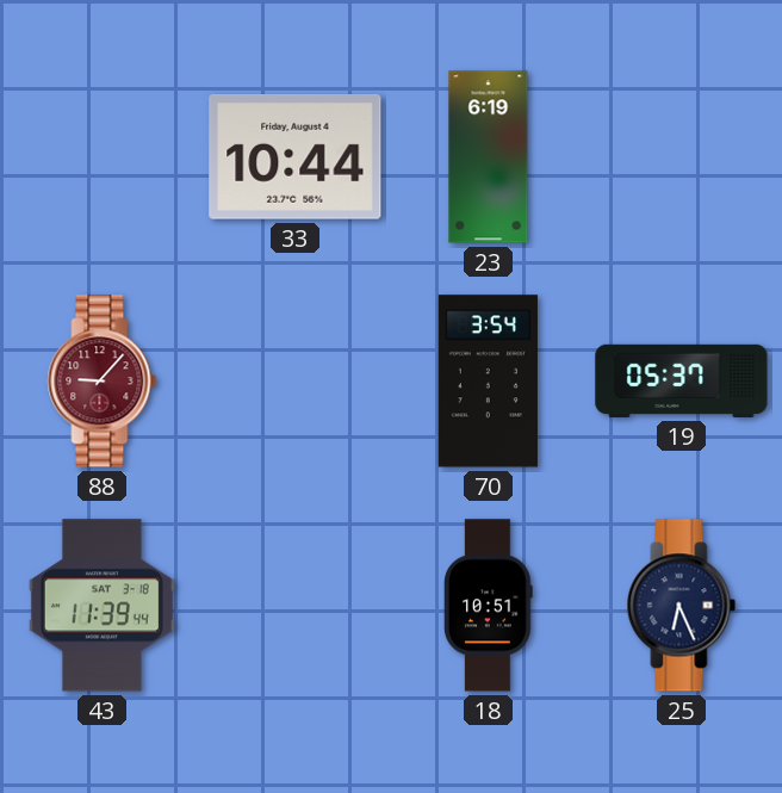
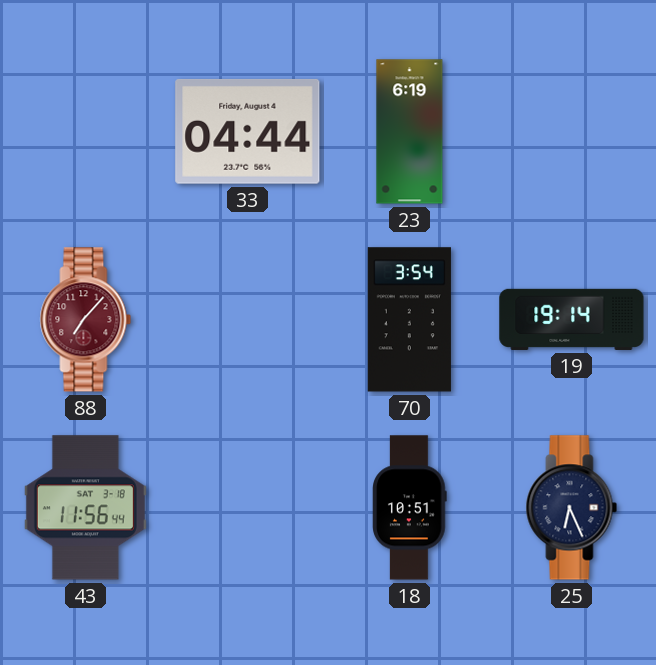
33: 10:44 -> 04:44 (248, 131)
88: 9:07 -> 7:07 (86, 320)
19: 05:37 -> 19:14 (572, 319)
43: 11:39 -> 11:56 (85, 508)
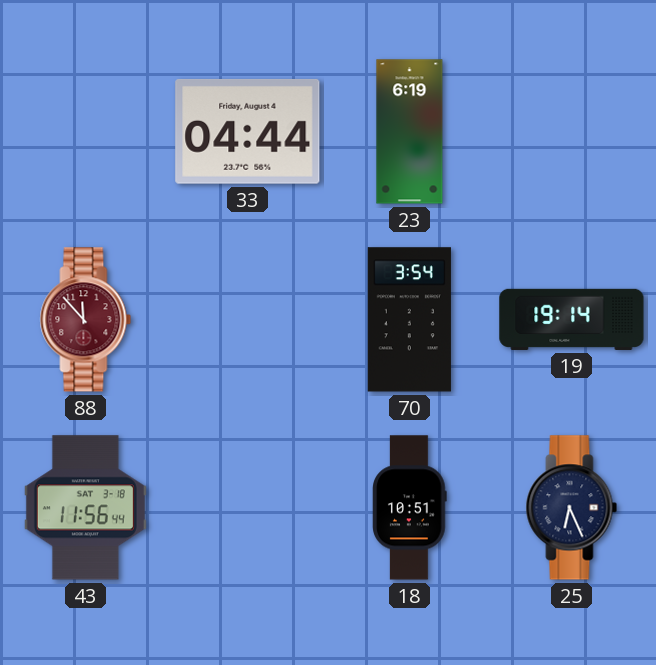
88: 7:07 -> 11:53 (86, 320)
